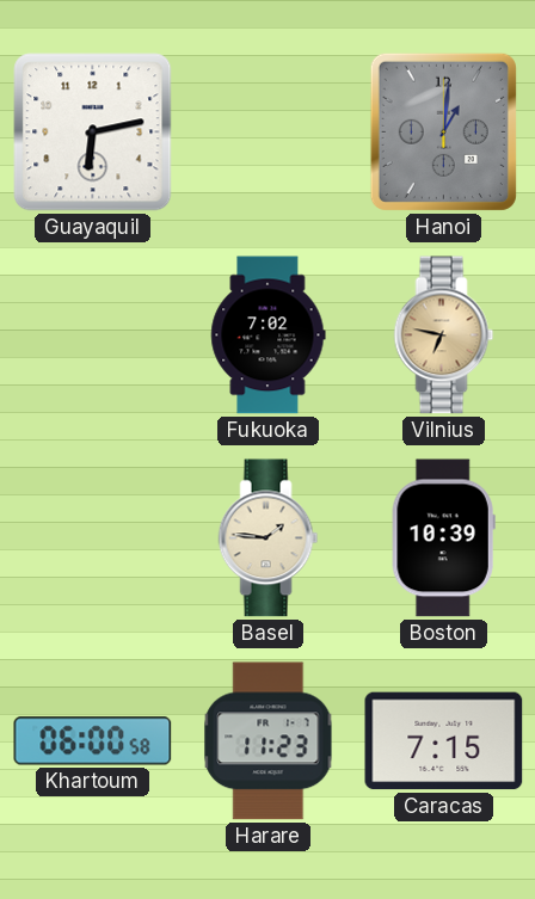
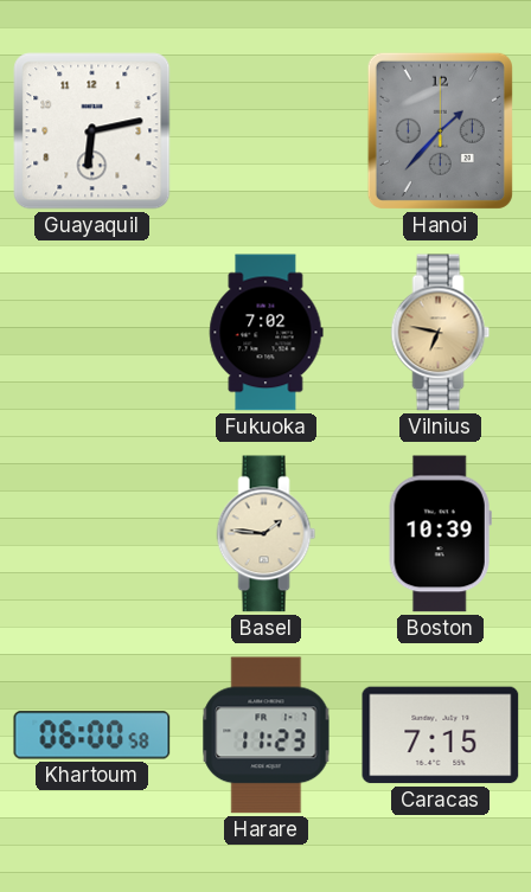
Hanoi: 1:01 -> 1:37 (440, 130)
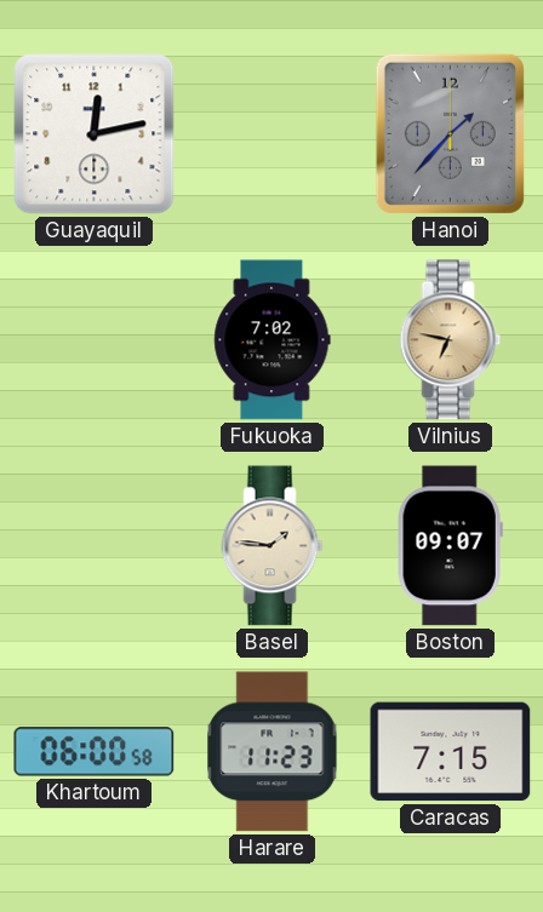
Guayaquil: 6:13 -> 12:13 (95, 134)
Boston: 10:39 -> 09:07 (450, 546)
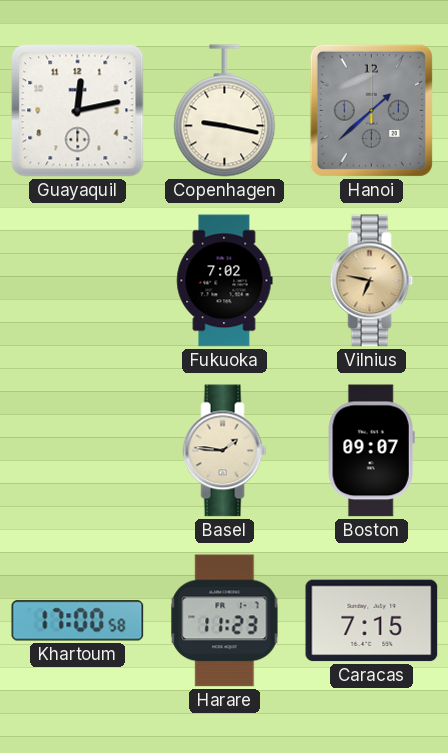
Copenhagen: none -> 9:17 (225, 111)
Hanoi: 1:37 -> 1:38 (371, 110)
Khartoum: 06:00 -> 17:00 (78, 621)
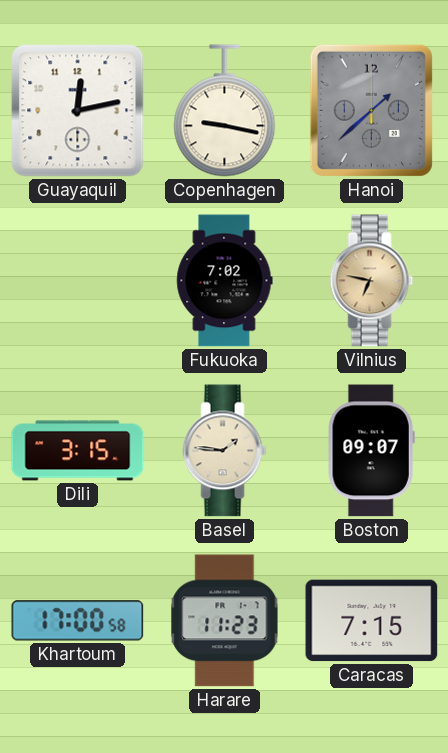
Dili: none -> 3:15 (78, 451)
